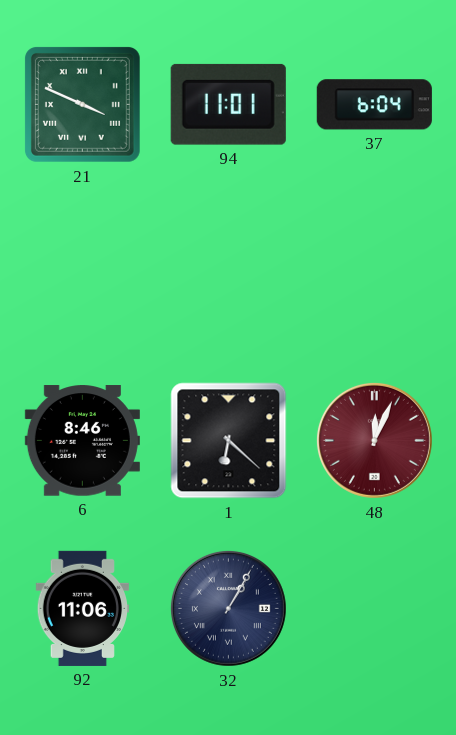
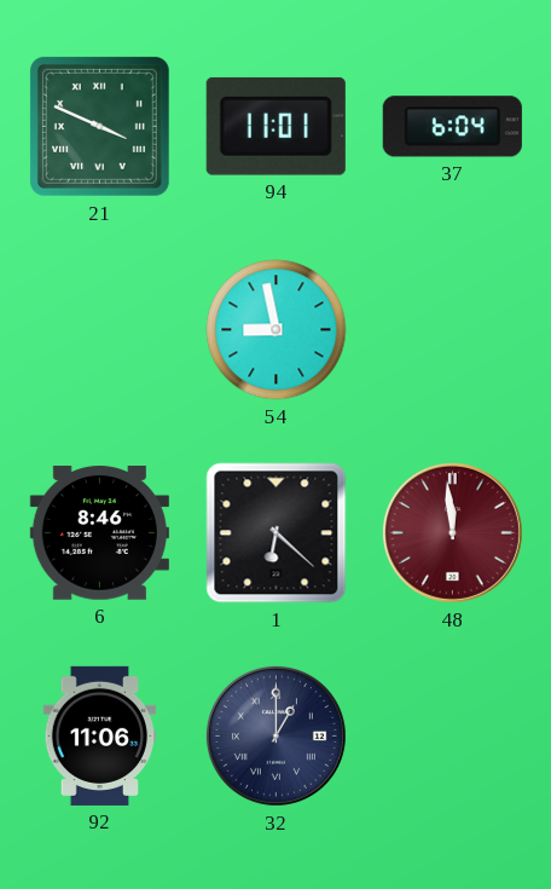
54: none -> 8:58 (277, 330)
48: 12:04 -> 11:59 (452, 532)
32: 1:05 -> 1:00 (275, 735)
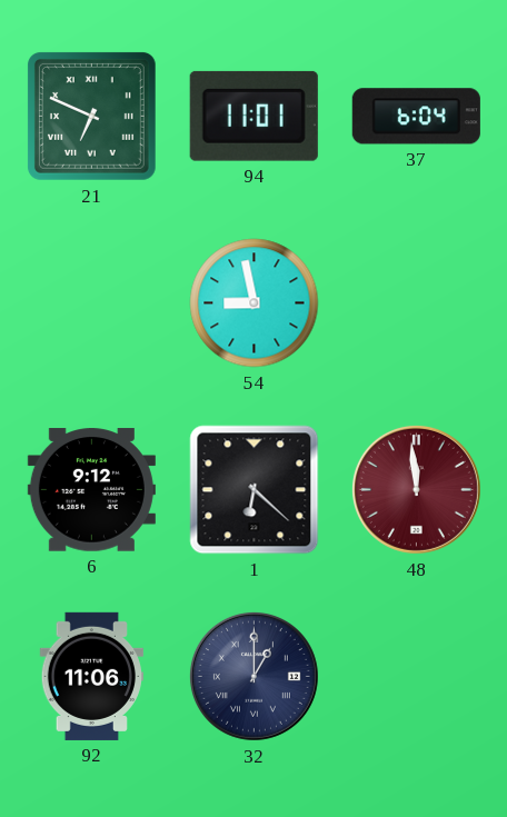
21: 3:49 -> 6:49 (91, 116)
6: 8:46 -> 9:12 (91, 490)
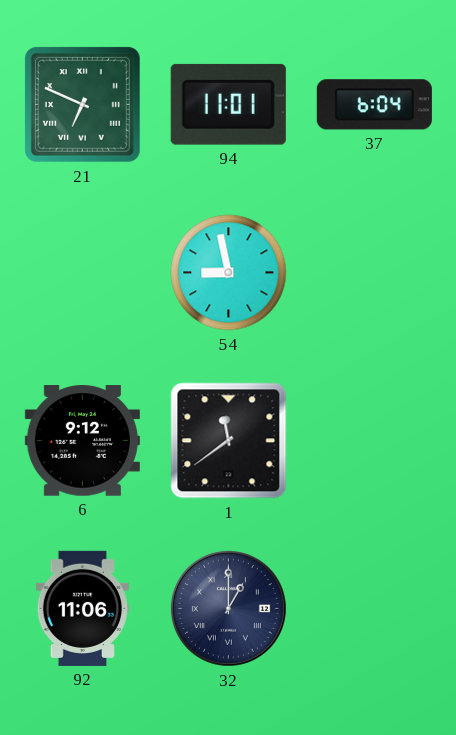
1: 6:22 -> 11:39 (229, 441)
48: 11:59 -> none (416, 489)
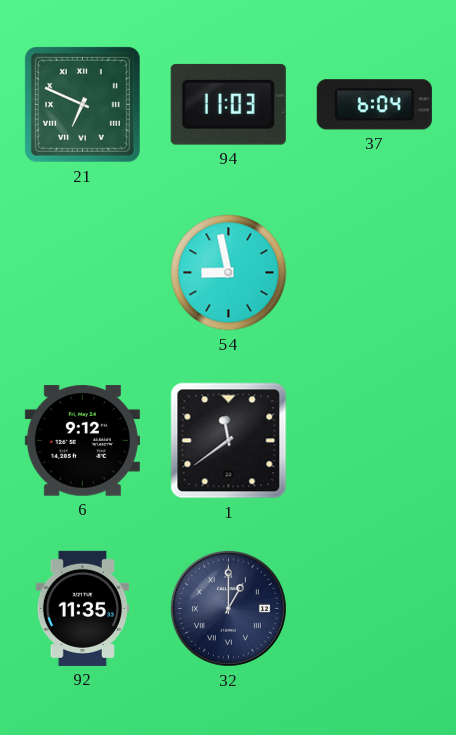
94: 11:01 -> 11:03 (228, 104)
92: 11:06 -> 11:35 (82, 608)
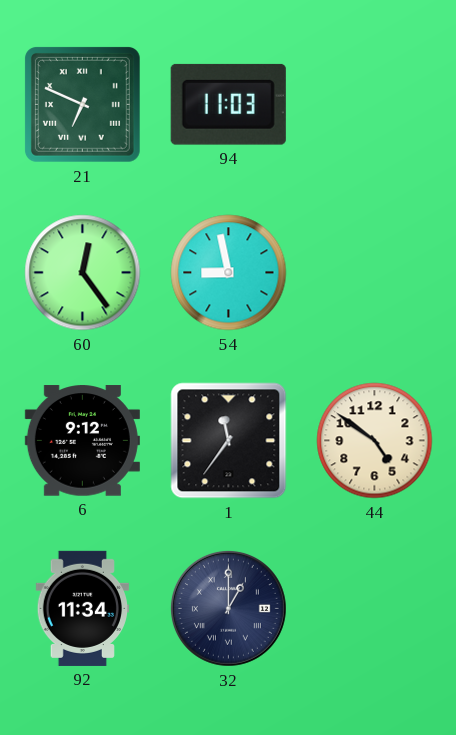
37: 6:04 -> none (374, 105)
60: none -> 12:24 (83, 273)
1: 11:39 -> 11:36 (229, 441)
44: none -> 4:51 (375, 441)
92: 11:35 -> 11:34 (82, 608)
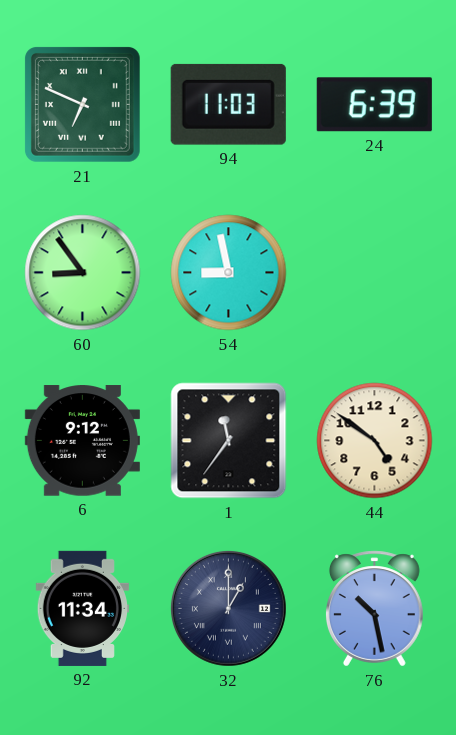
24: none -> 6:39 (374, 105)
60: 12:24 -> 8:54 (83, 273)
76: none -> 10:28 (374, 609)
